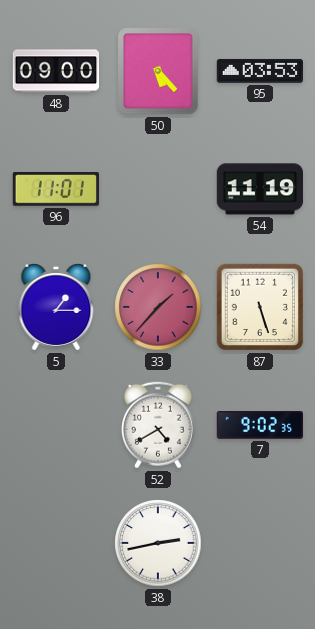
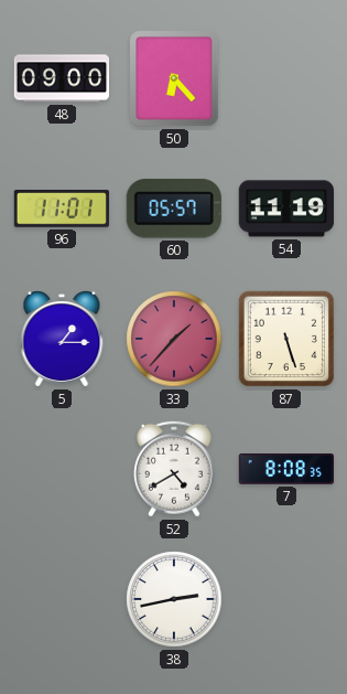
50: 5:23 -> 6:23 (174, 78)
95: 03:53 -> none (259, 71)
60: none -> 05:57 (174, 209)
7: 9:02 -> 8:08 (285, 469)
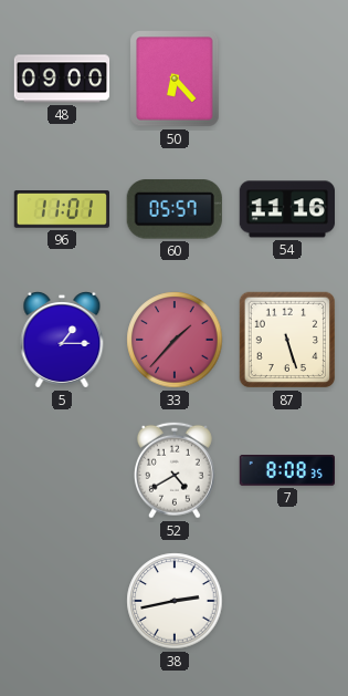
54: 11:19 -> 11:16 (286, 209)
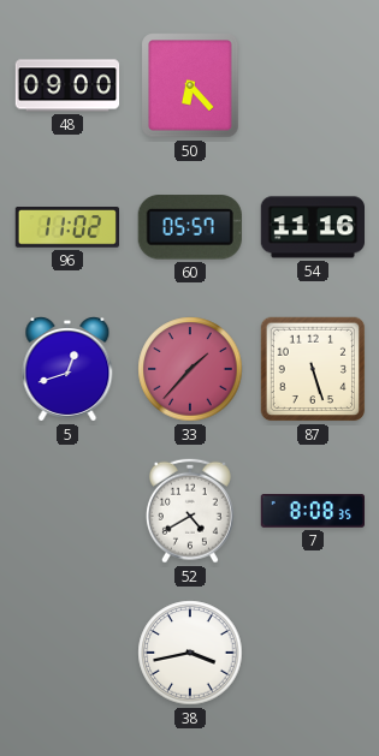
96: 11:01 -> 11:02 (66, 228)
5: 1:15 -> 12:42 (67, 370)
38: 2:43 -> 3:43 (190, 653)
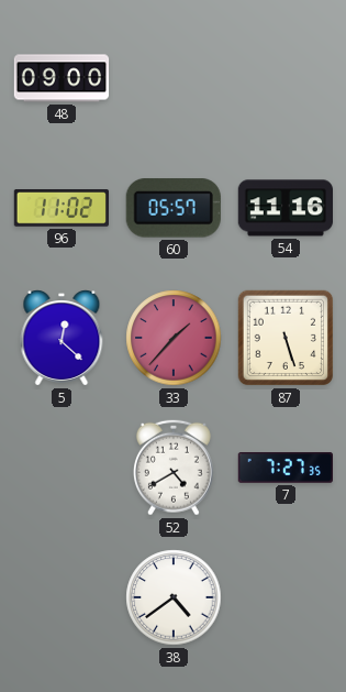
50: 6:23 -> none (190, 85)
5: 12:42 -> 12:22 (62, 339)
7: 8:08 -> 7:27 (284, 468)
38: 3:43 -> 4:39 (174, 597)
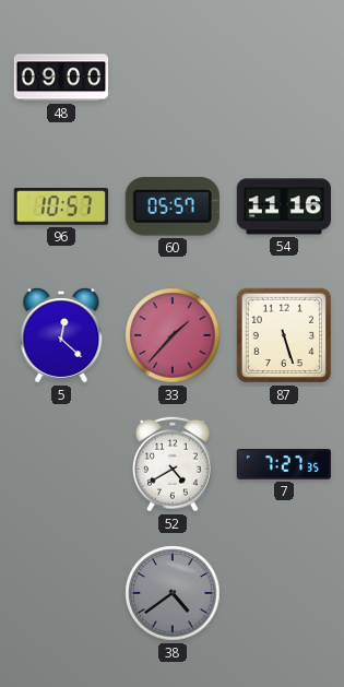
96: 11:02 -> 10:57 (60, 208)
38 dial: white -> grey (173, 593)
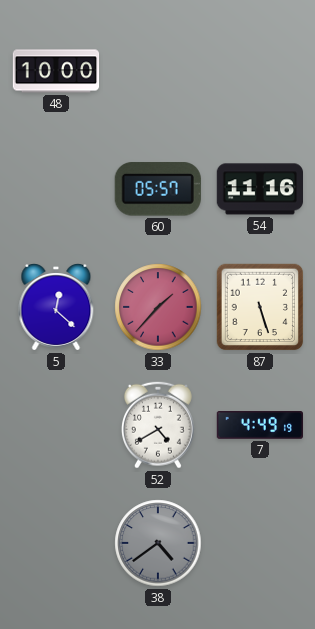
48: 09:00 -> 10:00 (56, 71)
96: 10:57 -> none (60, 208)
7: 7:27 -> 4:49 (259, 425)
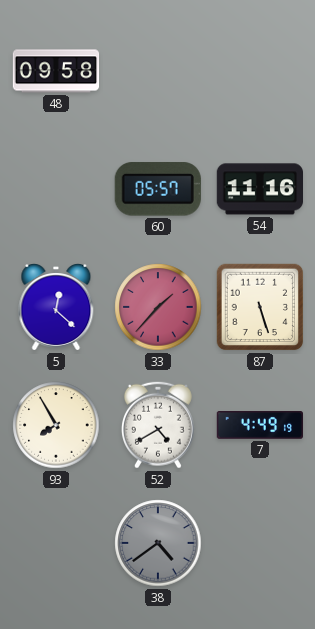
48: 10:00 -> 09:58 (56, 71)
93: none -> 7:55 (56, 425)
